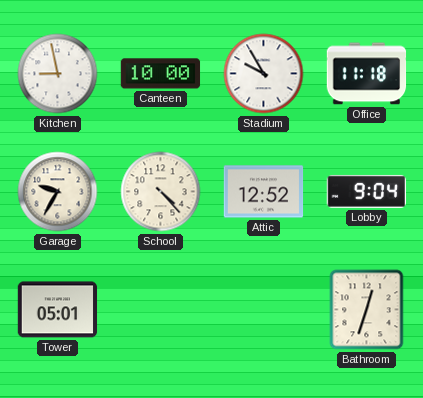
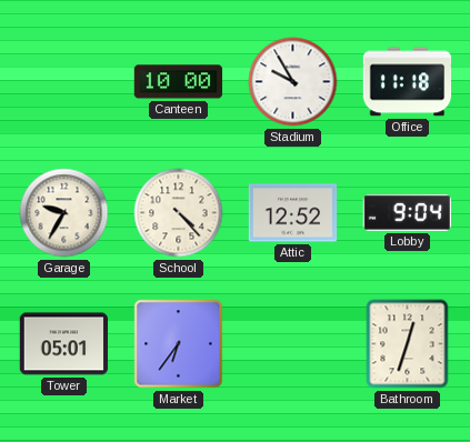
Kitchen: 8:58 -> none (58, 74)
Market: none -> 6:36 (179, 344)
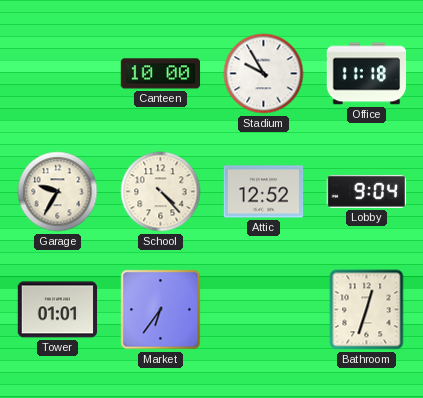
Tower: 05:01 -> 01:01 (58, 310)
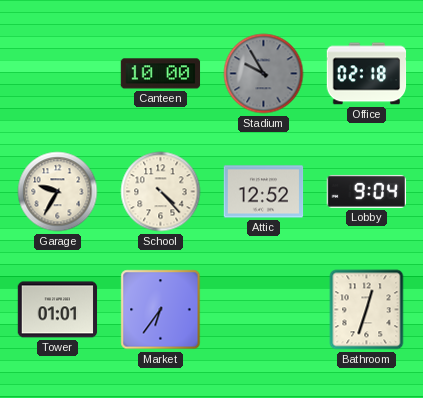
Stadium dial: white -> grey (264, 74)
Office: 11:18 -> 02:18 (367, 74)
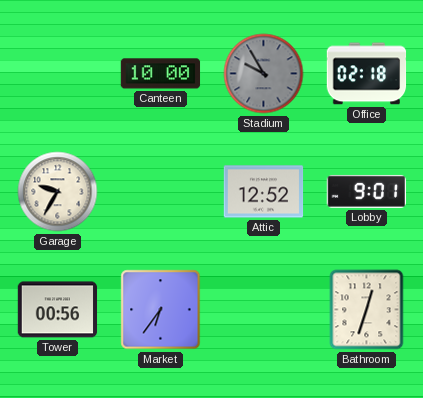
School: 4:23 -> none (161, 192)
Lobby: 9:04 -> 9:01 (367, 191)
Tower: 01:01 -> 00:56 (58, 310)
